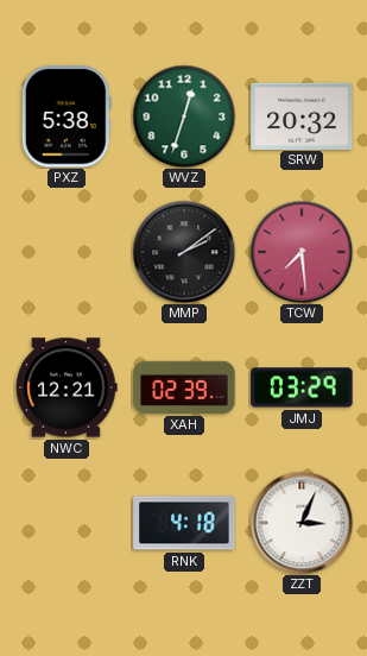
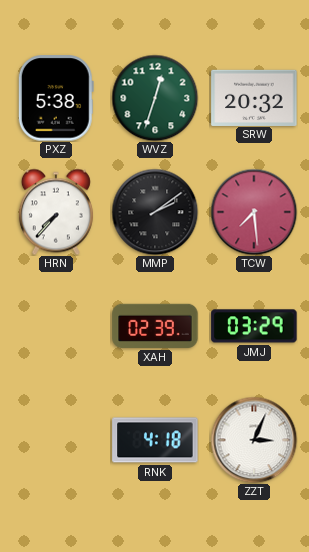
HRN: none -> 7:37 (56, 212)
NWC: 12:21 -> none (67, 387)
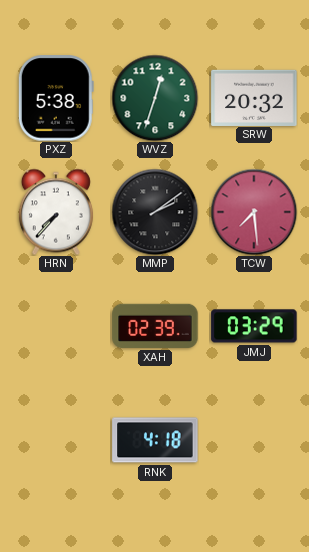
ZZT: 3:04 -> none (254, 440)
